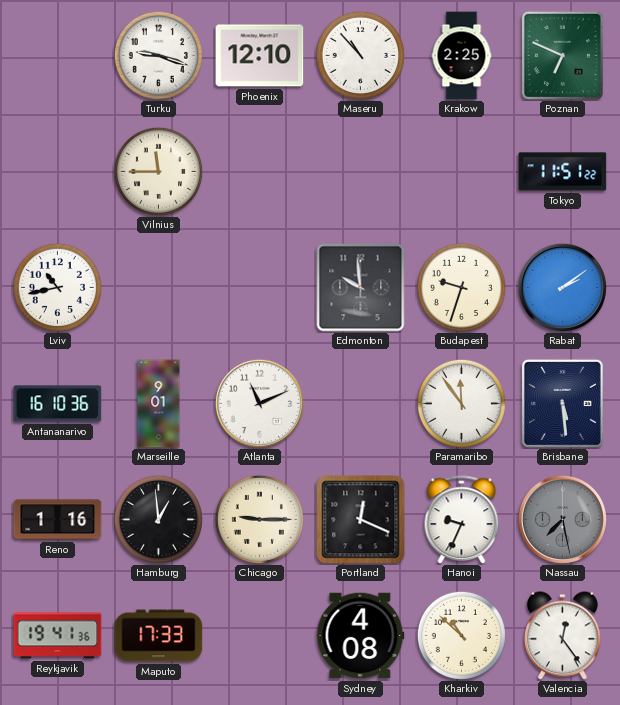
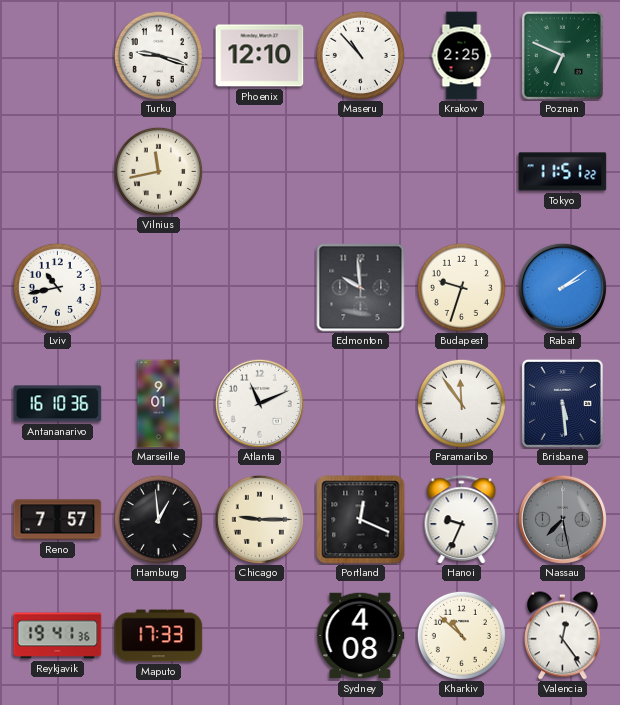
Vilnius: 11:45 -> 11:43 (158, 171)
Reno: 1:16 -> 7:57 (58, 520)
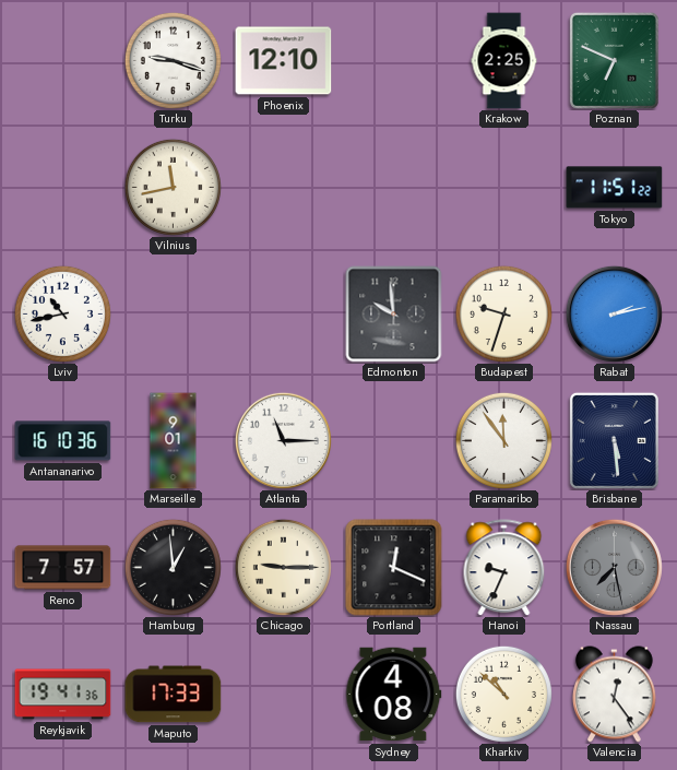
Maseru: 10:53 -> none (360, 55)
Rabat: 2:09 -> 2:13 (614, 313)
Atlanta: 11:11 -> 11:15 (283, 440)
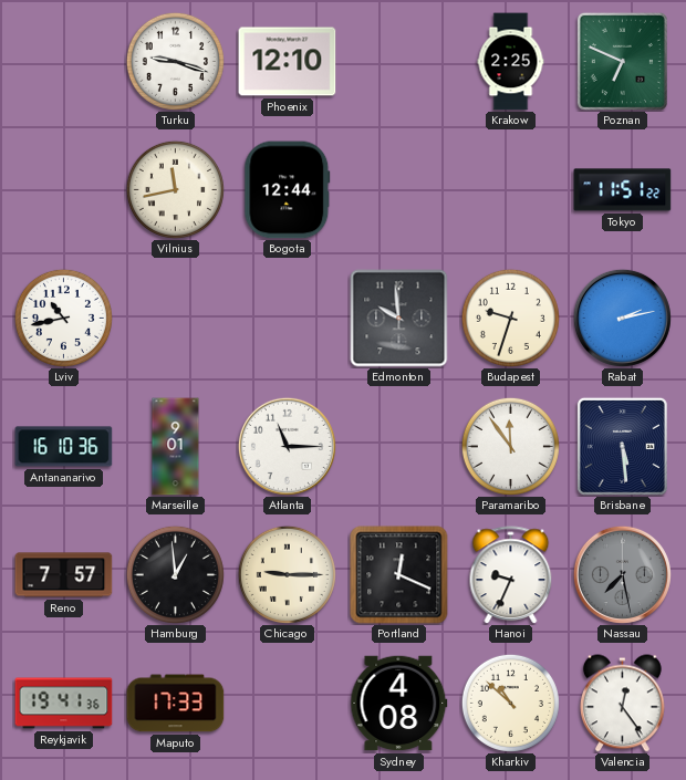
Bogota: none -> 12:44 (288, 190)
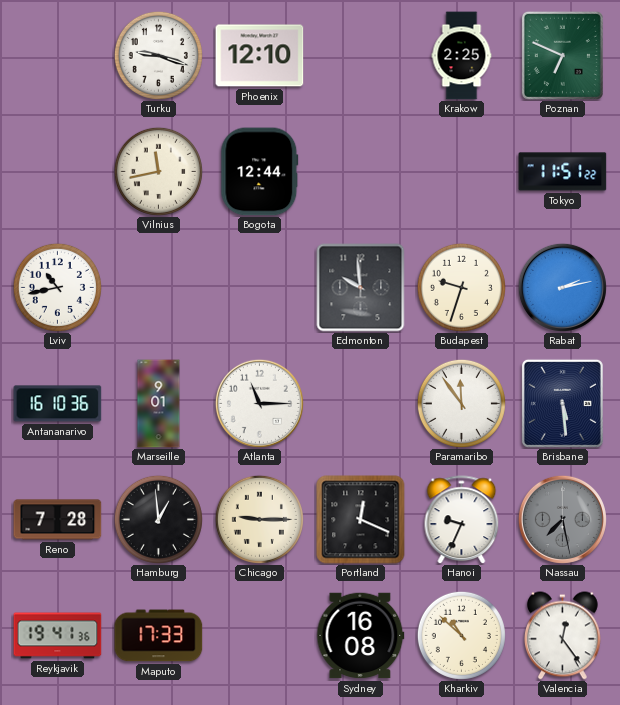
Reno: 7:57 -> 7:28 (58, 520)
Sydney: 4:08 -> 16:08 (361, 636)
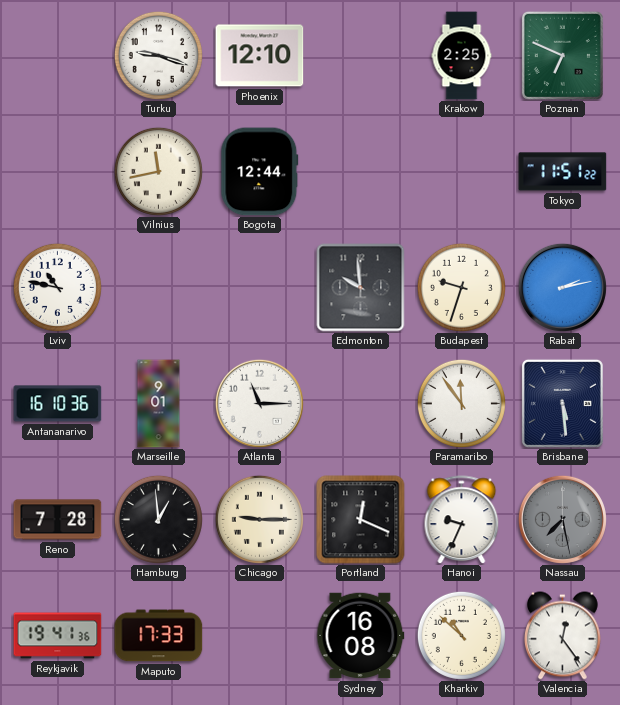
Lviv: 10:43 -> 10:47 (57, 287)
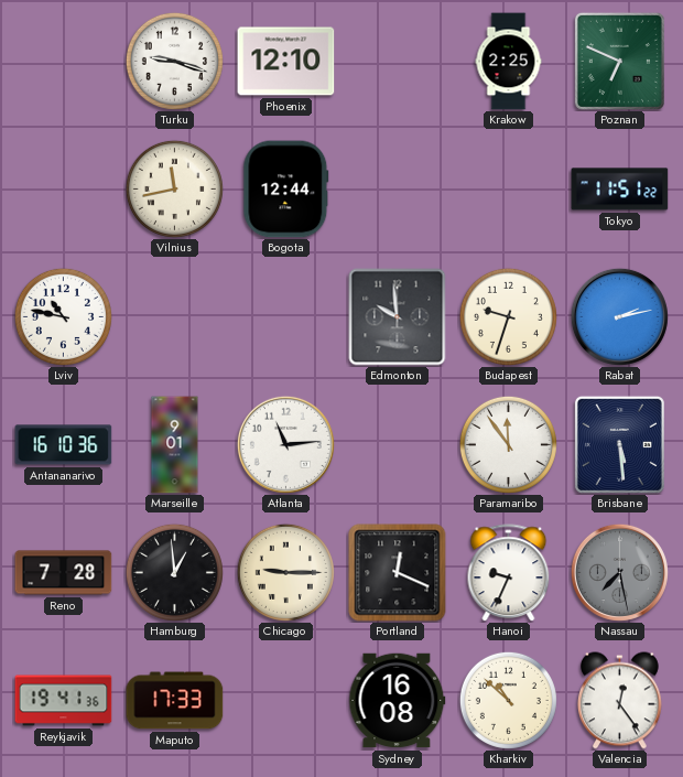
Atlanta: 11:15 -> 11:14 (285, 444)
